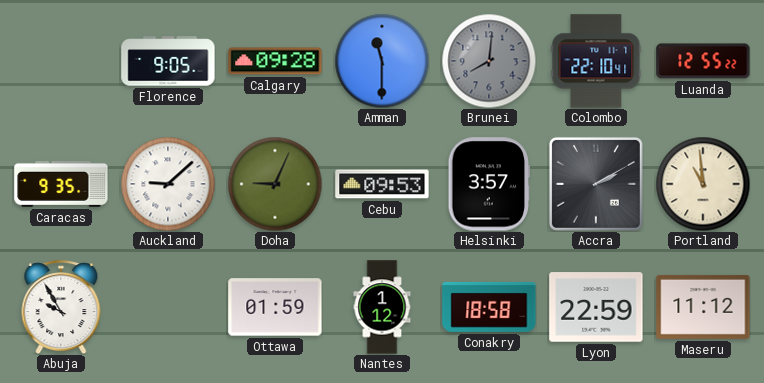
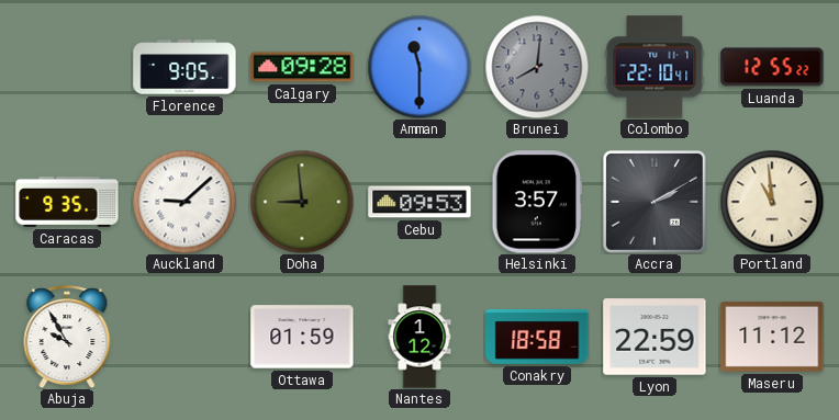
Doha: 9:04 -> 8:59 (302, 202)
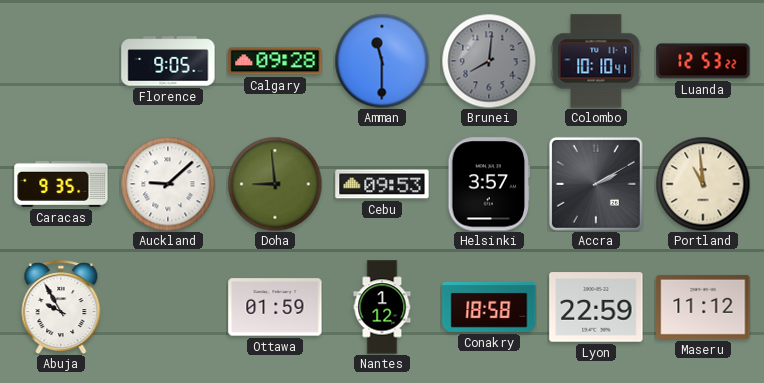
Colombo: 22:10 -> 10:10 (596, 61)
Luanda: 12:55 -> 12:53 (703, 61)
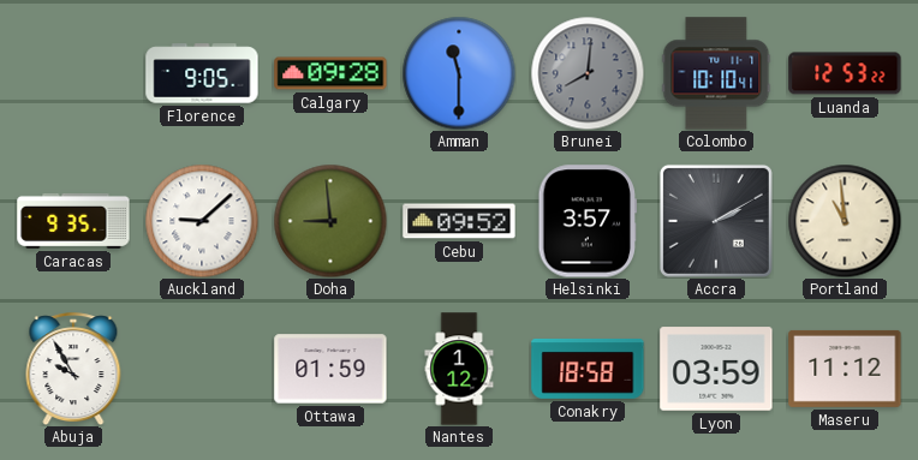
Cebu: 09:53 -> 09:52 (459, 221)
Lyon: 22:59 -> 03:59 (716, 369)
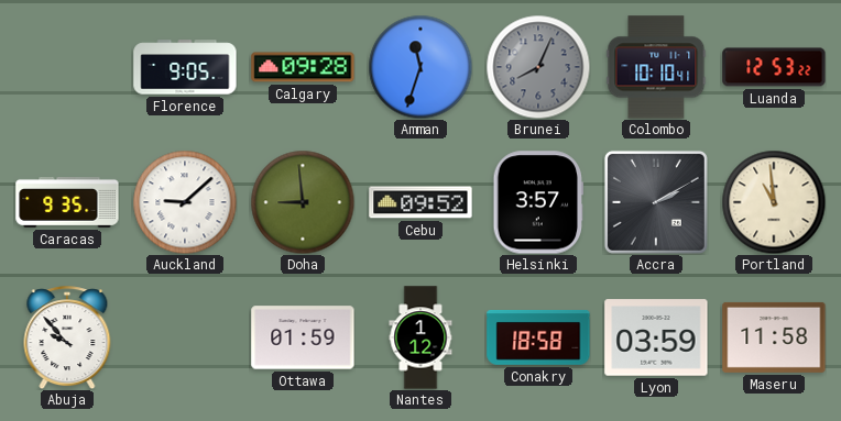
Amman: 11:30 -> 11:33 (420, 67)
Brunei: 8:01 -> 8:04 (538, 67)
Abuja: 9:55 -> 9:53 (67, 337)
Maseru: 11:12 -> 11:58 (774, 337)
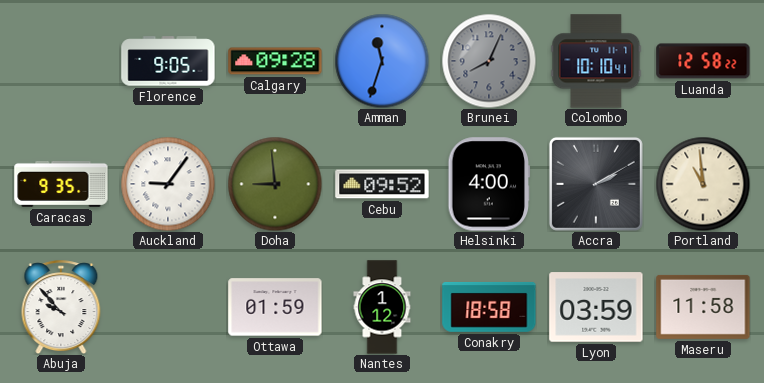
Luanda: 12:53 -> 12:58 (703, 61)
Auckland: 9:08 -> 9:06 (168, 184)
Helsinki: 3:57 -> 4:00 (489, 184)
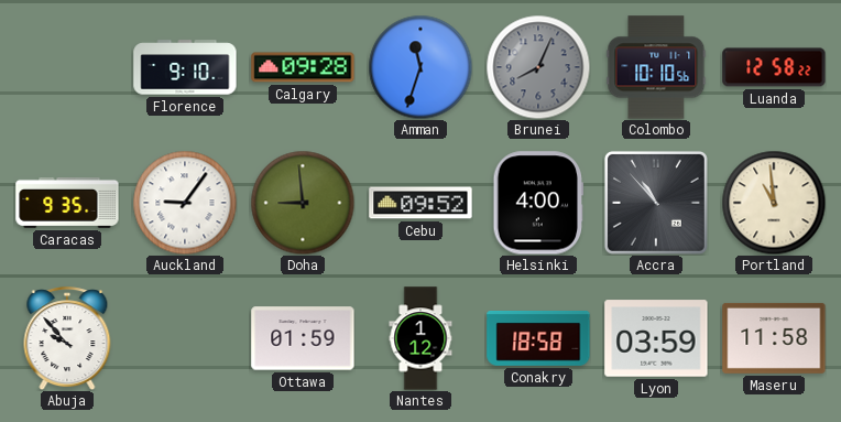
Florence: 9:05 -> 9:10 (185, 67)
Colombo: 10:10:41 -> 10:10:56 (656, 67)
Accra: 2:10 -> 10:53 (656, 203)
